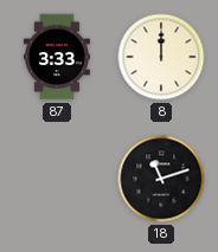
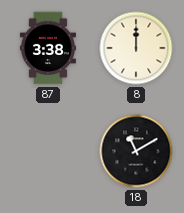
87: 3:33 -> 3:38 (48, 48)
18: 11:12 -> 11:10 (136, 151)
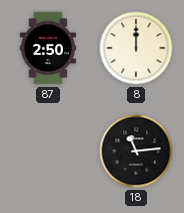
87: 3:38 -> 2:50 (48, 48)
18: 11:10 -> 11:14 (136, 151)
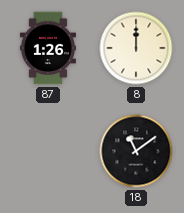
87: 2:50 -> 1:26 (48, 48)
18: 11:14 -> 11:09 (136, 151)
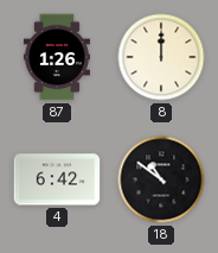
4: none -> 6:42 (57, 179)
18: 11:09 -> 10:51 (161, 179)
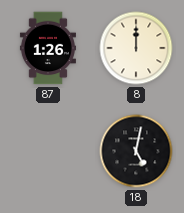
4: 6:42 -> none (57, 179)
18: 10:51 -> 5:02 (136, 151)
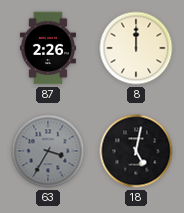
87: 1:26 -> 2:26 (48, 48)
63: none -> 3:35 (48, 151)
